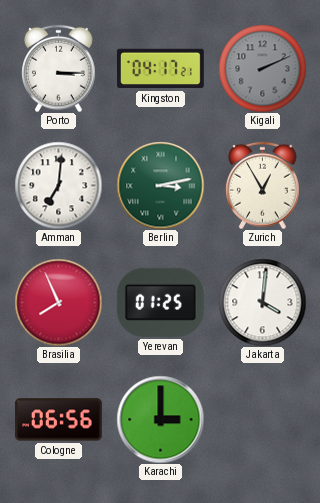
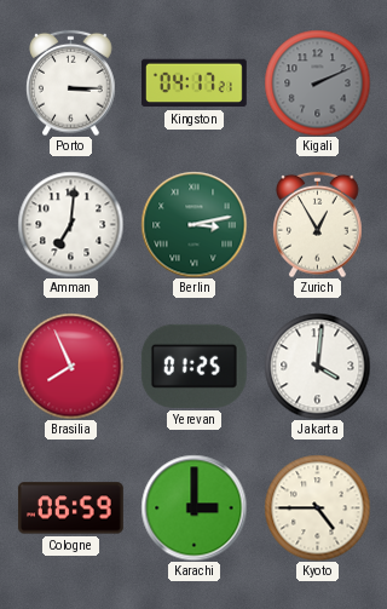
Cologne: 06:56 -> 06:59 (70, 509)
Kyoto: none -> 4:45 (317, 507)
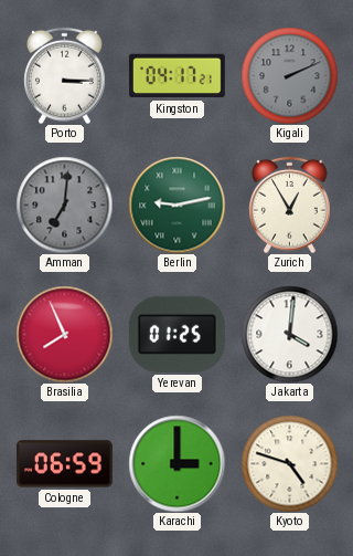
Amman dial: white -> grey (64, 204)
Berlin: 3:13 -> 9:13 (176, 204)
Kyoto: 4:45 -> 4:48 (289, 463)
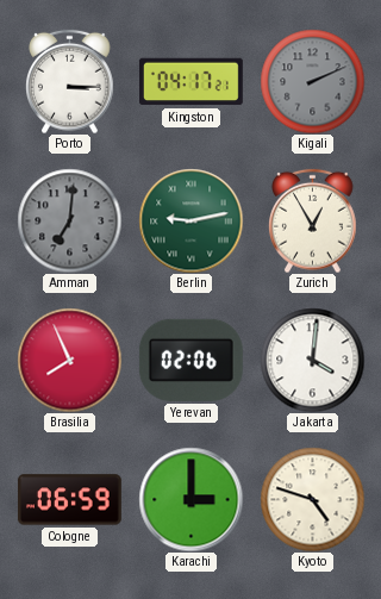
Yerevan: 01:25 -> 02:06 (190, 360)
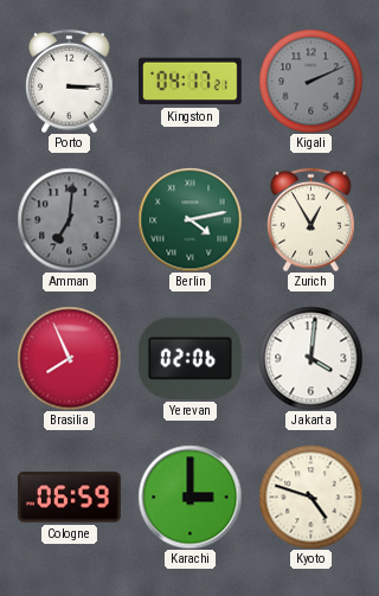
Berlin: 9:13 -> 4:13 (189, 219)
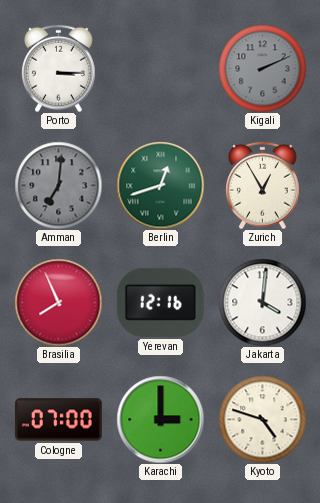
Kingston: 04:17 -> none (189, 82)
Berlin: 4:13 -> 12:42 (160, 185)
Yerevan: 02:06 -> 12:16 (160, 302)
Cologne: 06:59 -> 07:00 (58, 420)
